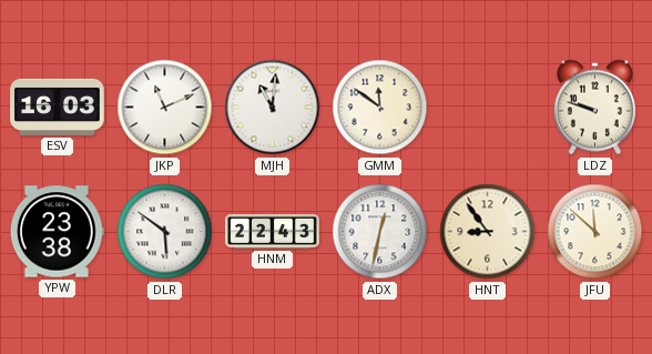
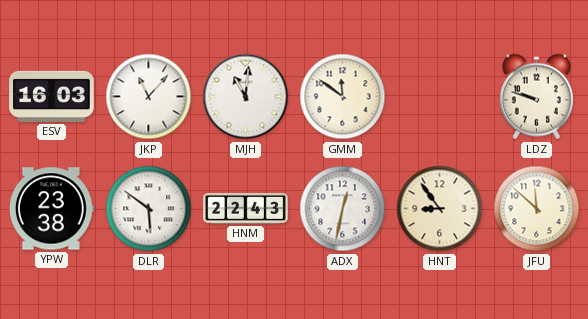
JKP: 11:11 -> 11:07 (149, 97)
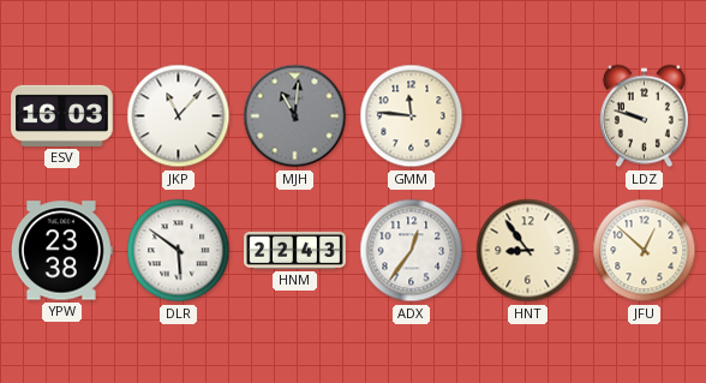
MJH dial: white -> grey (295, 116)
GMM: 11:51 -> 11:46 (412, 116)
ADX: 12:32 -> 12:36 (412, 251)
JFU: 11:52 -> 12:52 (645, 251)
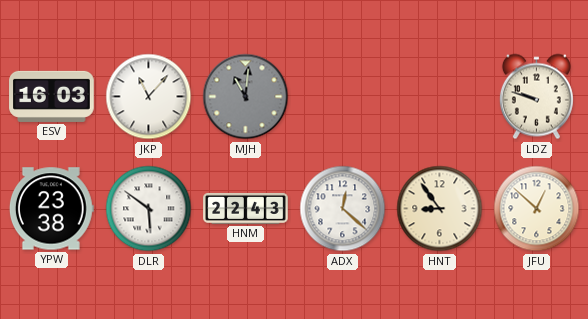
GMM: 11:46 -> none (412, 116)
ADX: 12:36 -> 12:22 (343, 209)
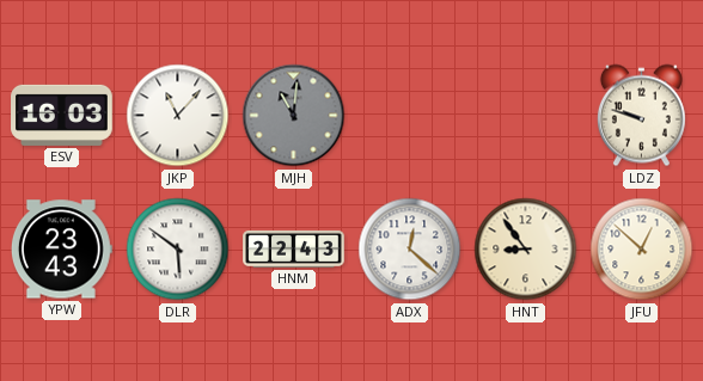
YPW: 23:38 -> 23:43 (61, 250)
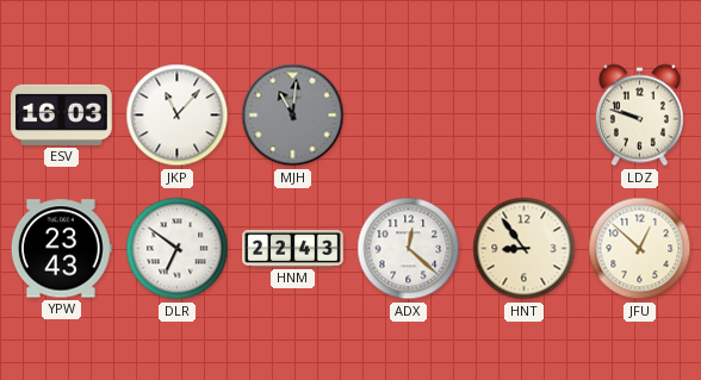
DLR: 5:51 -> 6:51 (178, 249)
